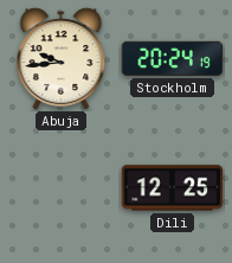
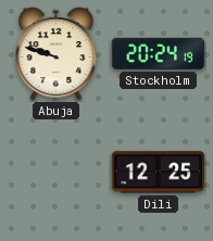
Abuja: 9:44 -> 9:48 (57, 54)
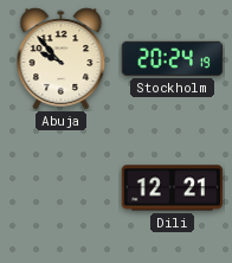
Abuja: 9:48 -> 9:53 (62, 59)
Dili: 12:25 -> 12:21 (173, 188)
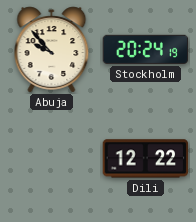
Dili: 12:21 -> 12:22 (146, 159)
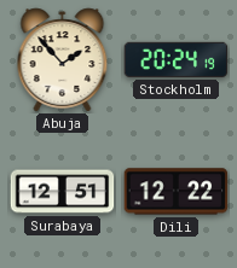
Abuja: 9:53 -> 1:53 (63, 60)
Surabaya: none -> 12:51 (63, 192)
